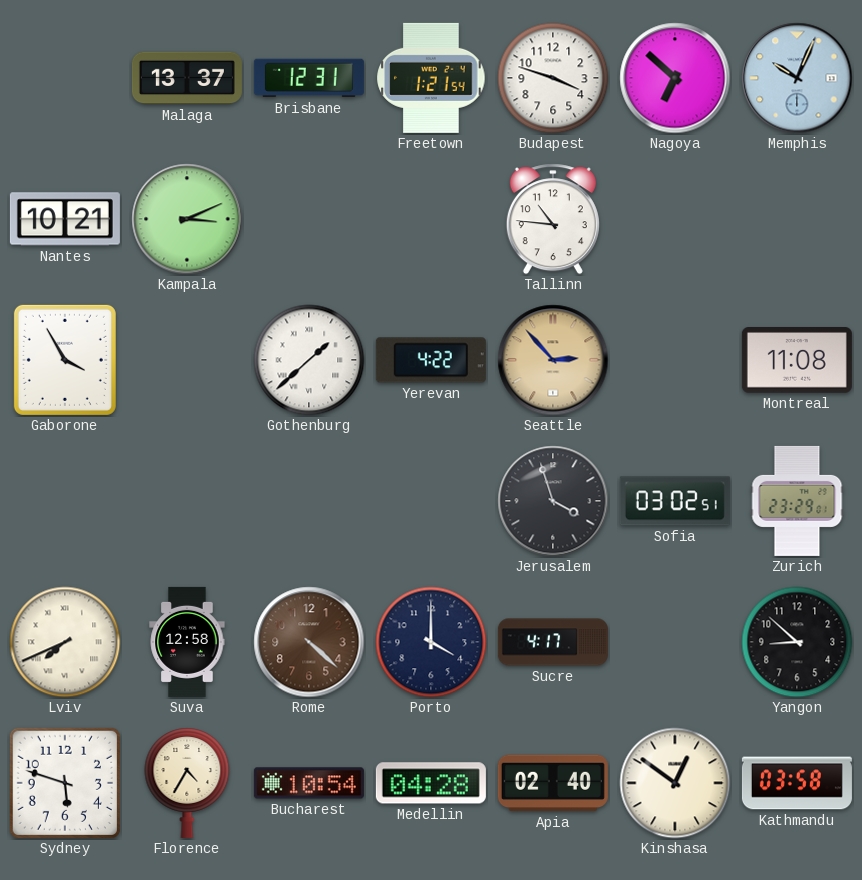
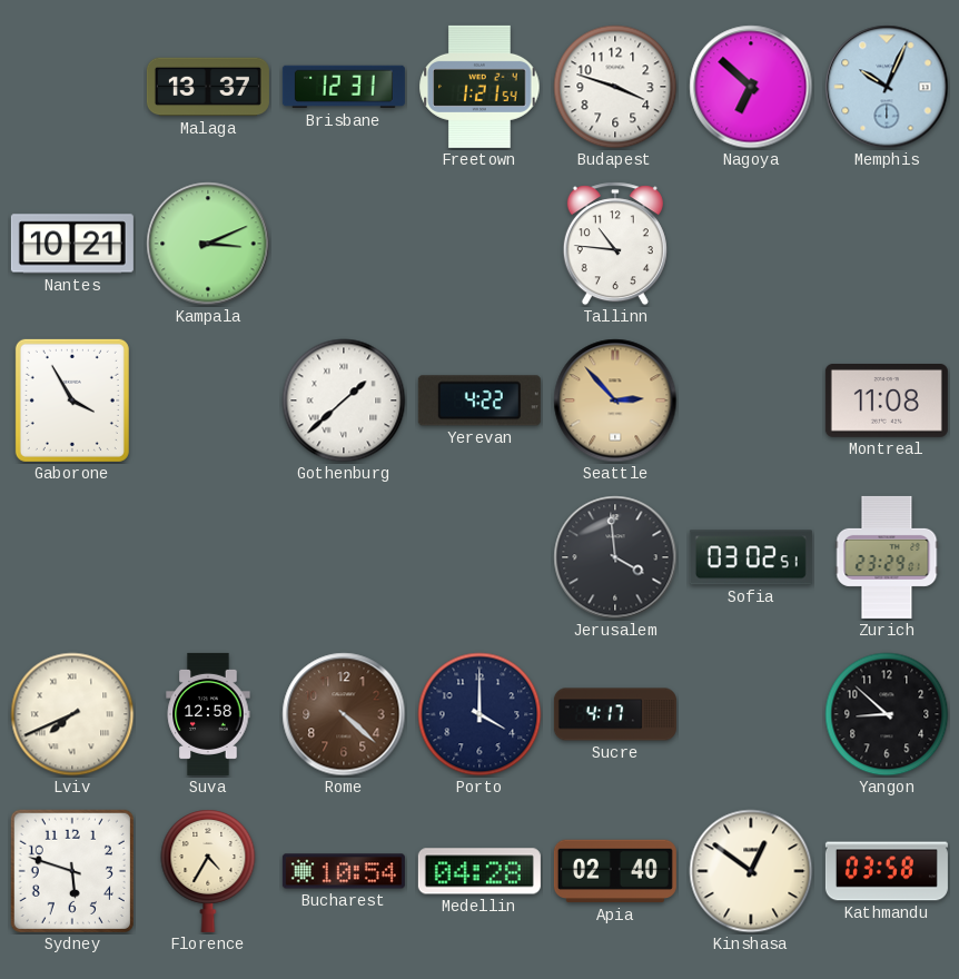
Jerusalem: 3:57 -> 3:59 (615, 557)
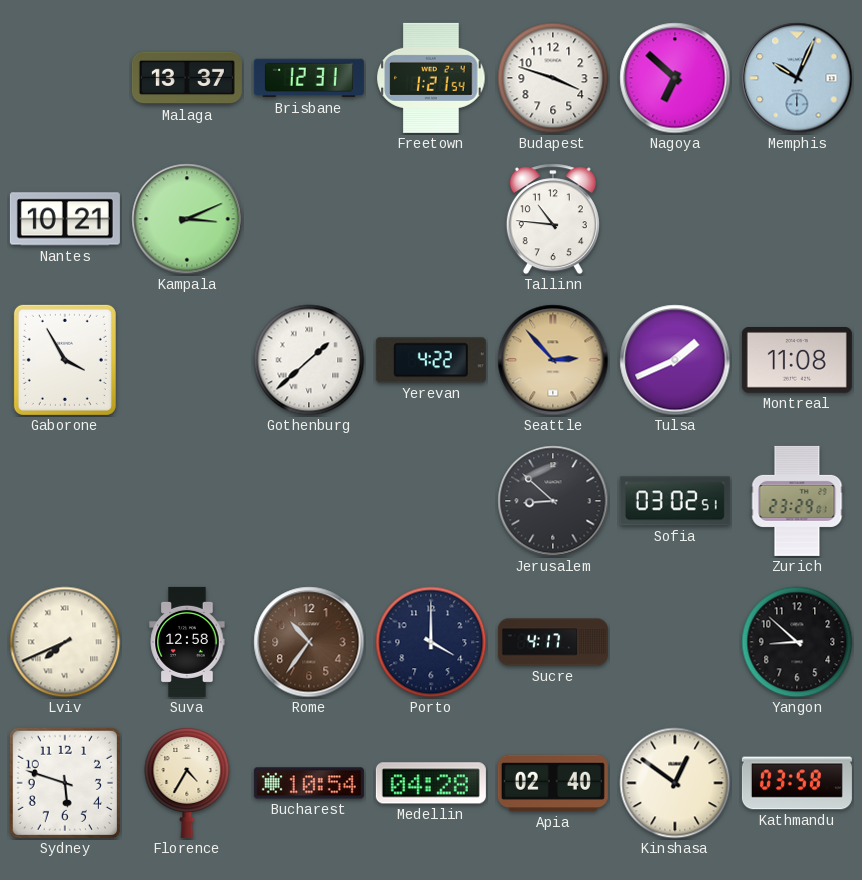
Tulsa: none -> 1:41 (675, 360)
Jerusalem: 3:59 -> 8:52 (553, 501)
Rome: 4:22 -> 10:36 (309, 642)
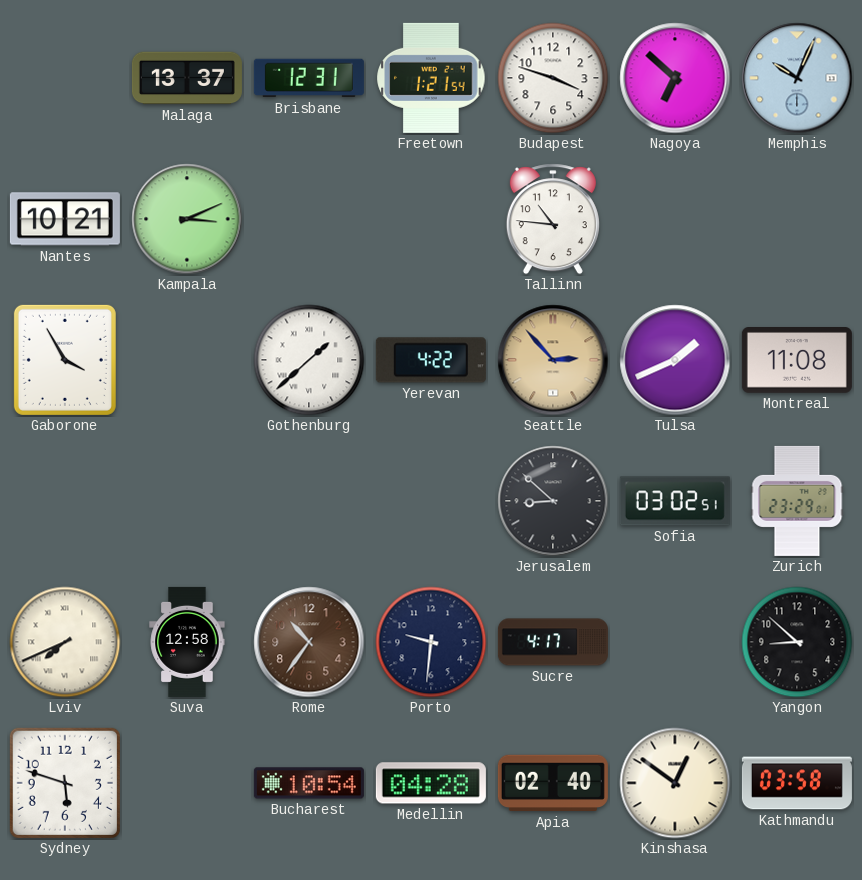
Porto: 4:00 -> 9:31 (431, 642)
Florence: 4:35 -> none (187, 783)
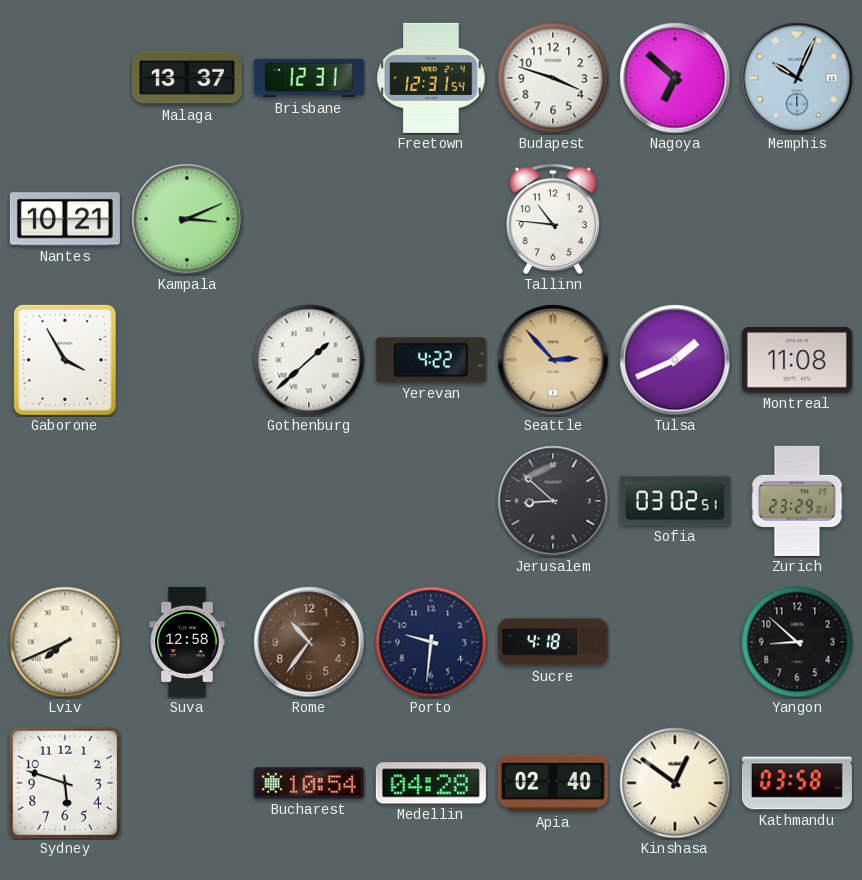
Freetown: 1:21 -> 12:31 (431, 78)
Sucre: 4:17 -> 4:18 (553, 642)
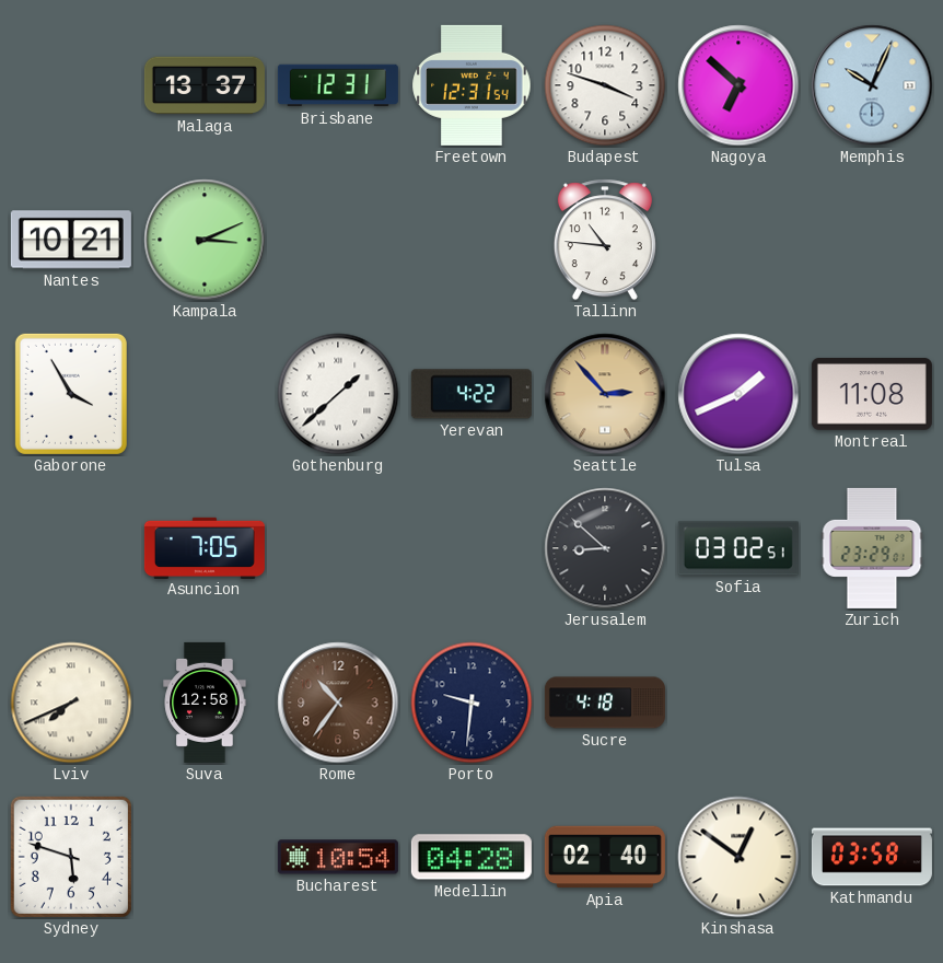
Asuncion: none -> 7:05 (205, 547)
Yangon: 8:52 -> none (797, 642)
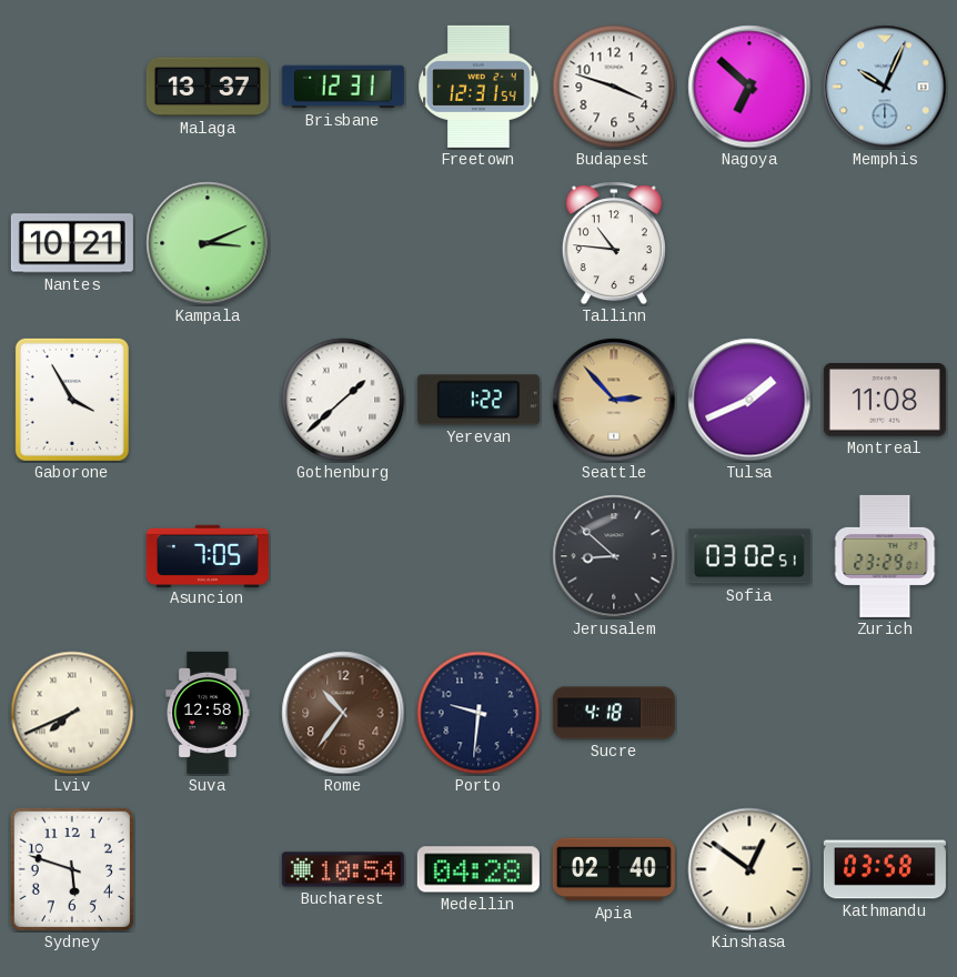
Yerevan: 4:22 -> 1:22 (478, 400)
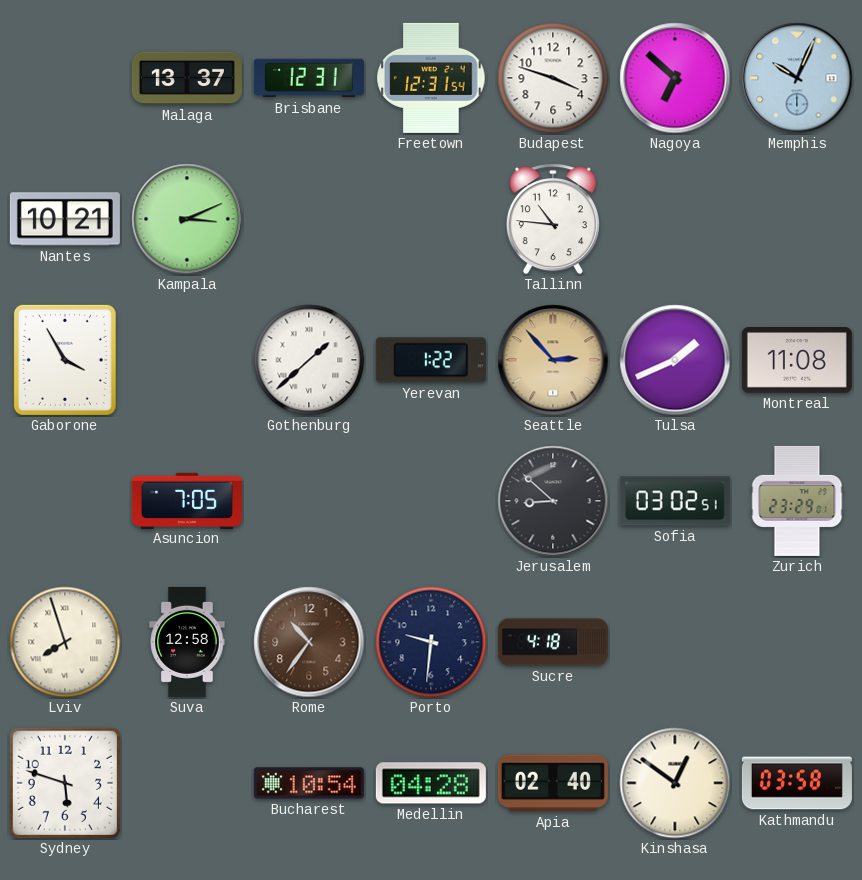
Lviv: 7:41 -> 7:57 (65, 642)
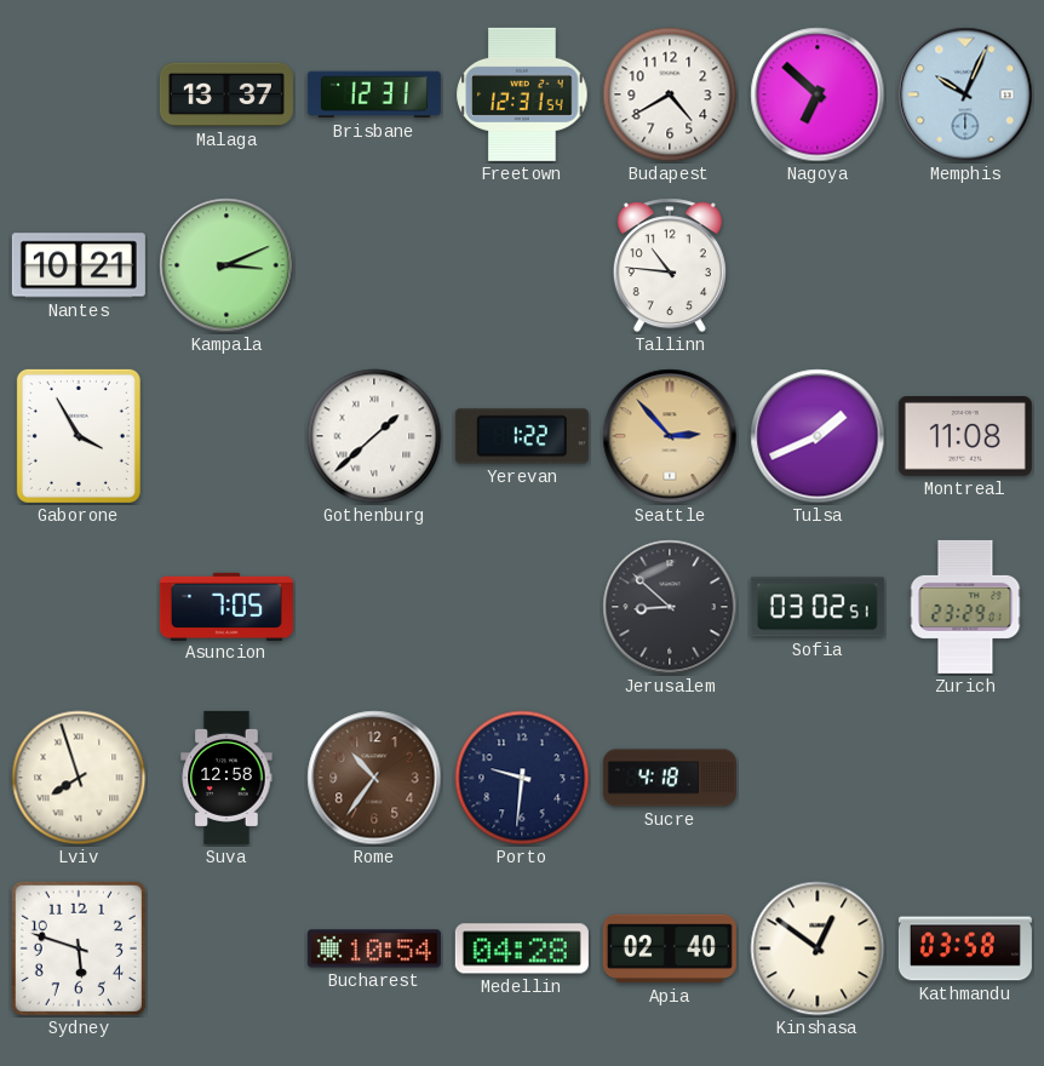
Budapest: 3:48 -> 4:40 (670, 94)
